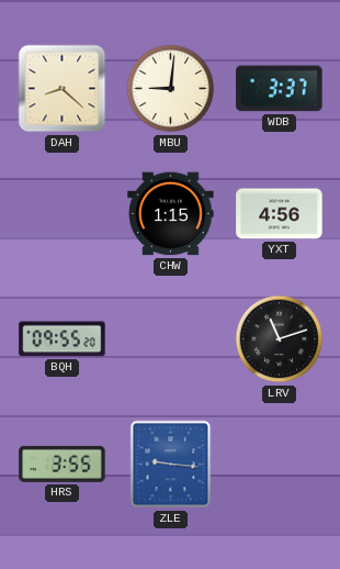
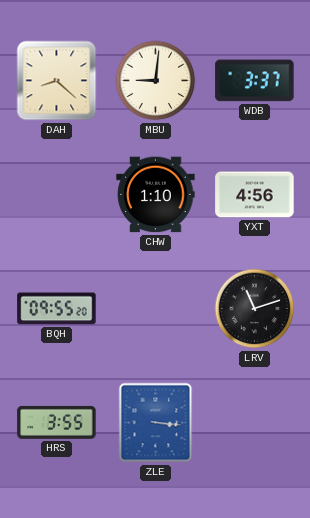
CHW: 1:15 -> 1:10 (156, 195)
ZLE: 9:16 -> 3:16 (156, 423)
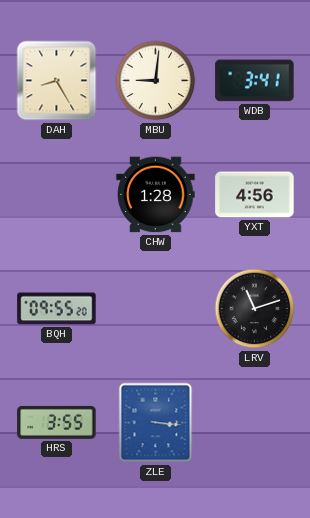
DAH: 8:22 -> 8:25 (57, 81)
WDB: 3:37 -> 3:41 (255, 81)
CHW: 1:10 -> 1:28 (156, 195)
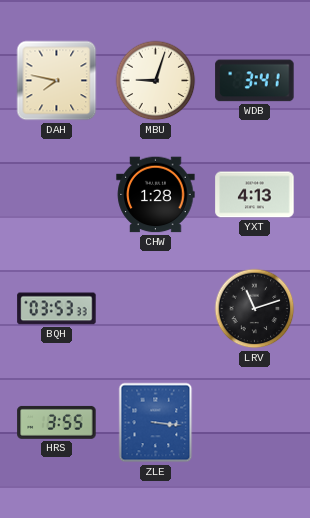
DAH: 8:25 -> 7:47 (57, 81)
MBU: 9:01 -> 9:03 (156, 81)
YXT: 4:56 -> 4:13 (255, 195)
BQH: 09:55 -> 03:53 (57, 309)
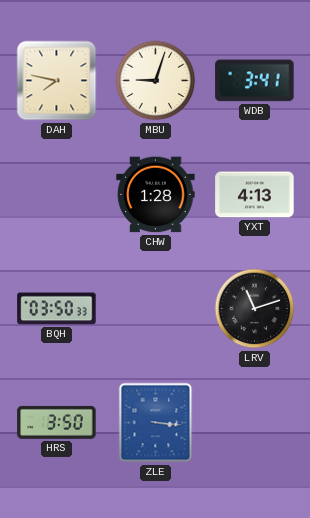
BQH: 03:53 -> 03:50 (57, 309)
HRS: 3:55 -> 3:50 (57, 422)
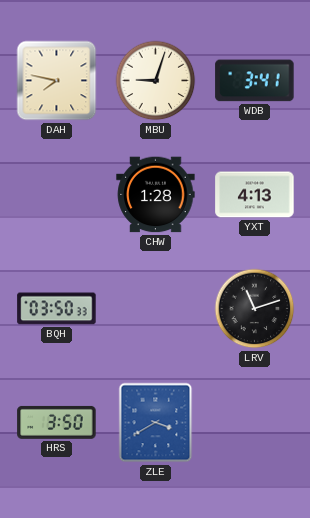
ZLE: 3:16 -> 3:40 (156, 423)
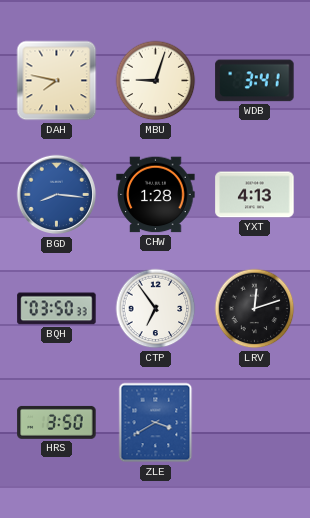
BGD: none -> 8:16 (57, 195)
CTP: none -> 6:54 (156, 309)
LRV: 11:12 -> 12:12 (255, 309)
